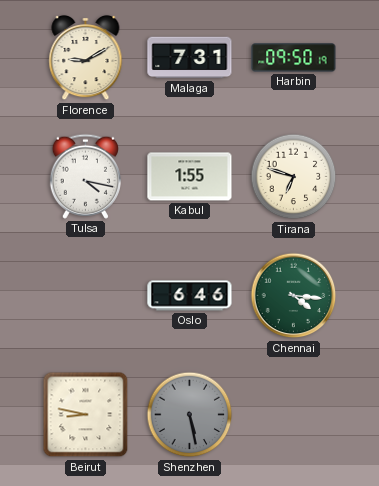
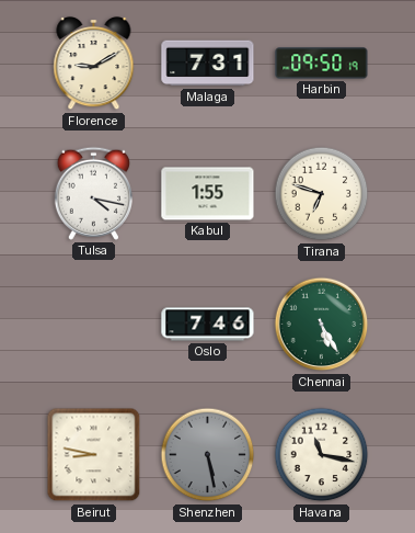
Oslo: 6:46 -> 7:46 (208, 325)
Chennai: 4:16 -> 5:25 (322, 325)
Havana: none -> 11:17 (322, 455)
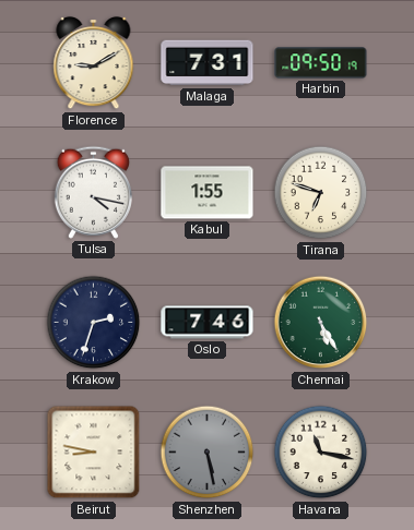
Krakow: none -> 2:33 (94, 323)
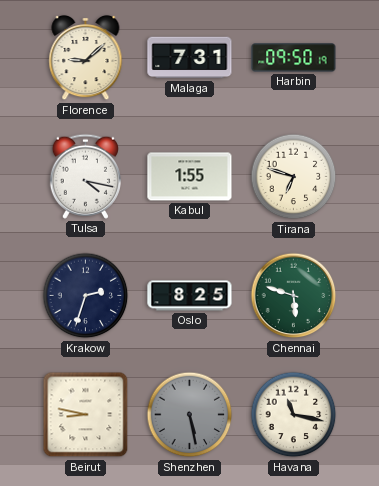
Florence: 9:10 -> 9:08 (86, 58)
Oslo: 7:46 -> 8:25 (190, 296)
Chennai: 5:25 -> 5:48 (294, 296)
